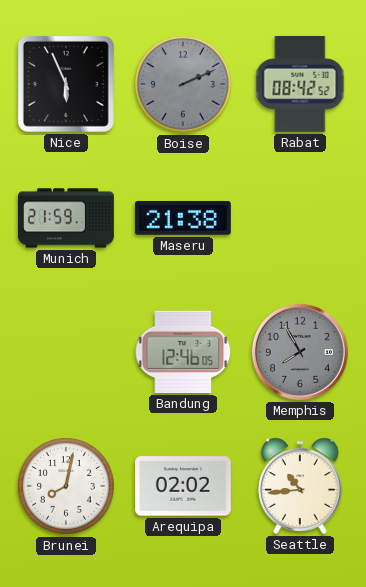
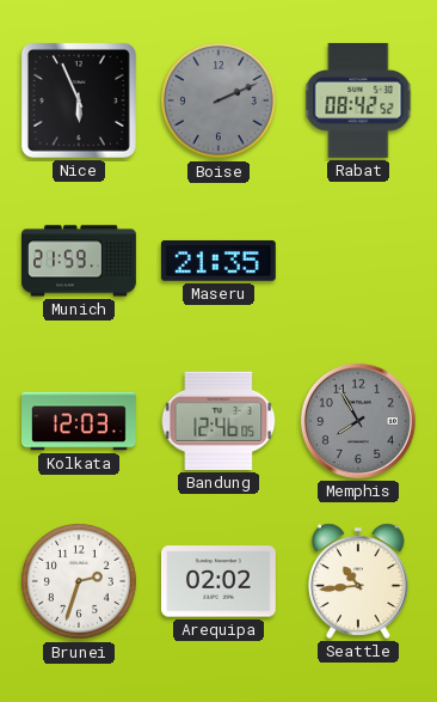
Maseru: 21:38 -> 21:35 (219, 261)
Kolkata: none -> 12:03 (80, 421)
Brunei: 8:02 -> 2:33 (80, 582)
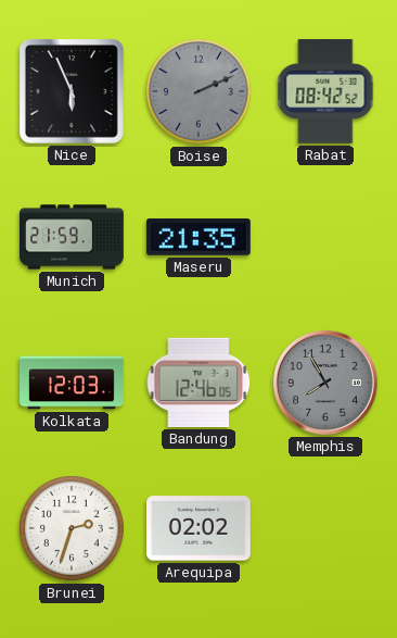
Seattle: 10:44 -> none (358, 581)
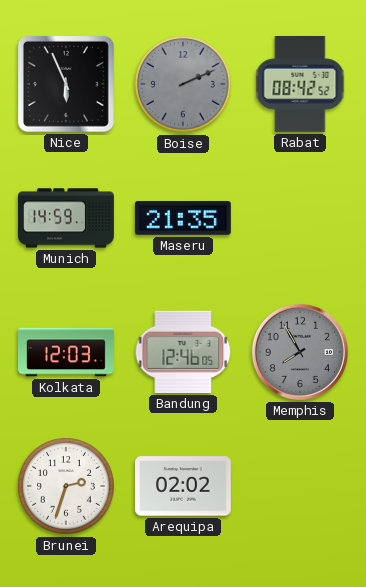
Munich: 21:59 -> 14:59 (67, 218)
